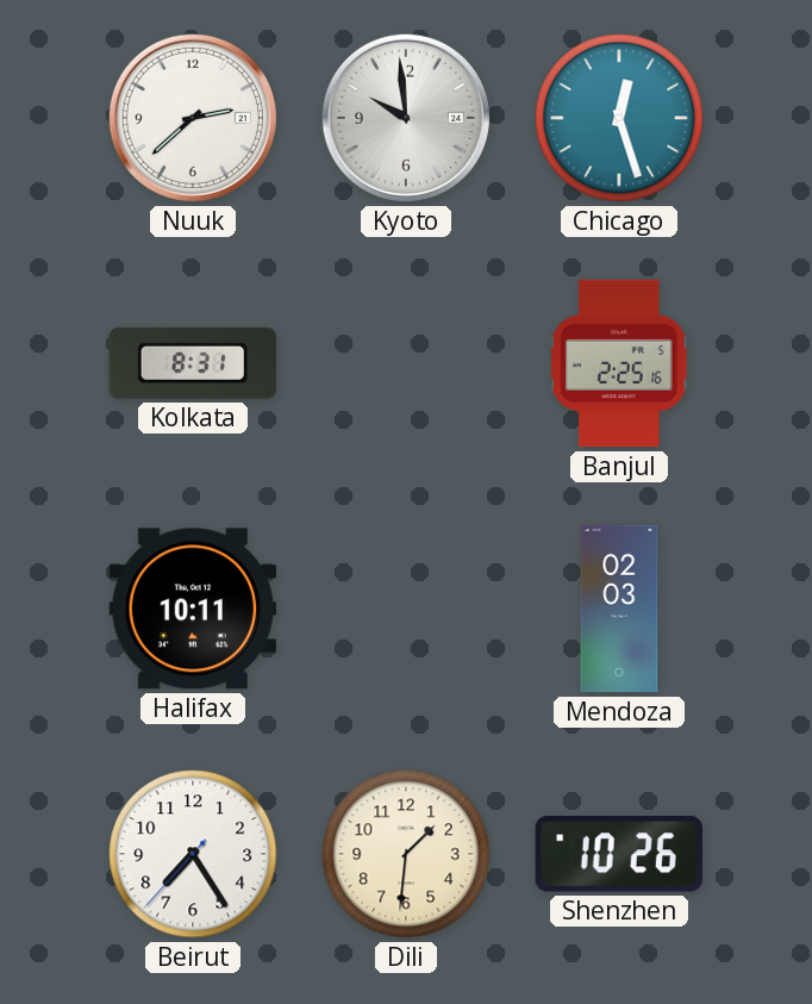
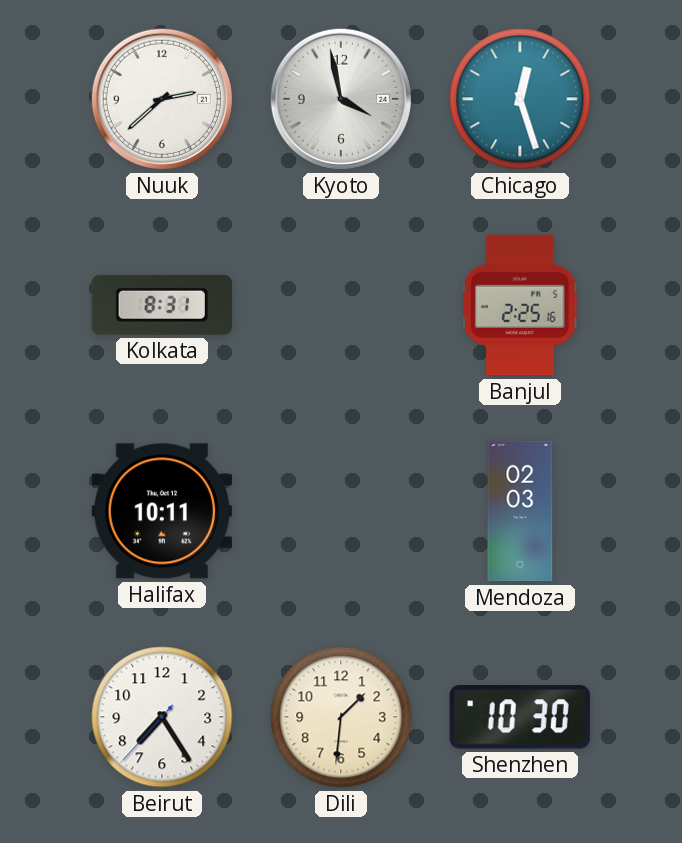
Kyoto: 9:59 -> 3:58 (341, 99)
Shenzhen: 10:26 -> 10:30 (520, 717)
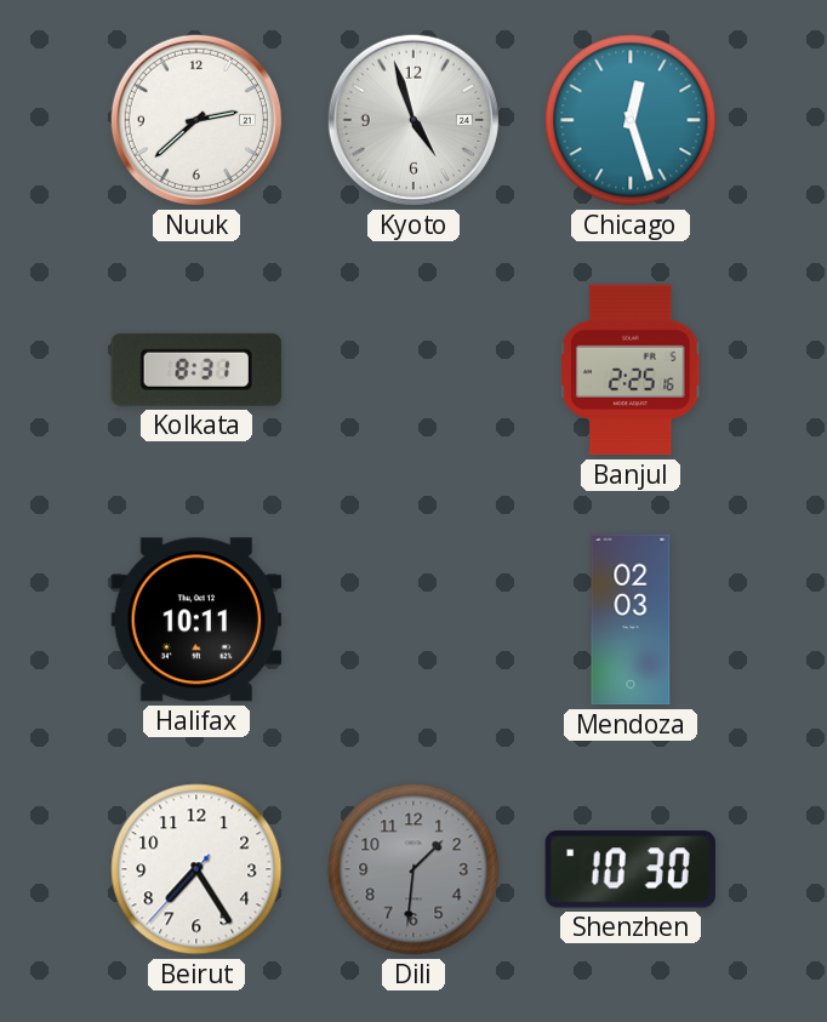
Kyoto: 3:58 -> 4:57 (413, 120)
Dili dial: cream -> grey (413, 869)
